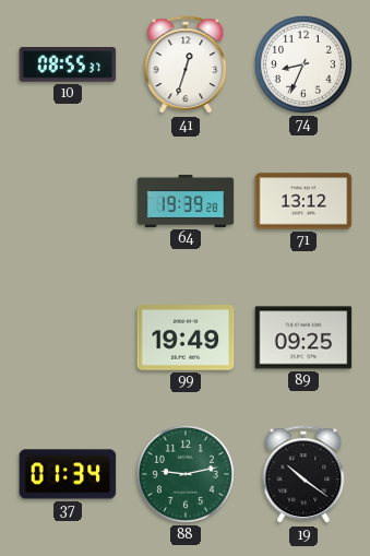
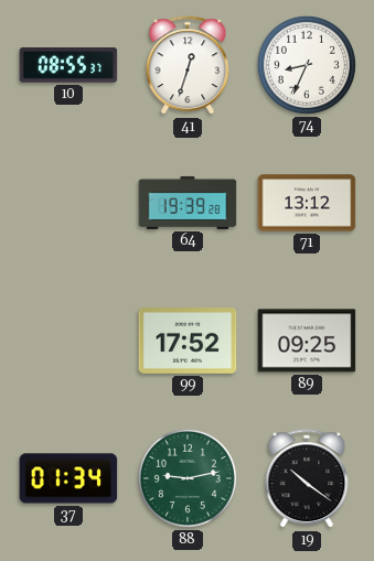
99: 19:49 -> 17:52 (188, 342)
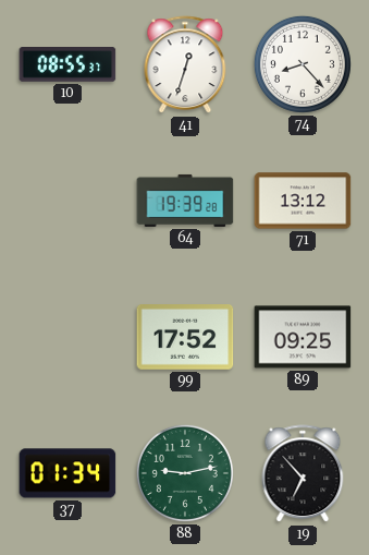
74: 8:34 -> 8:23 (303, 64)
19: 10:21 -> 6:53 (303, 474)
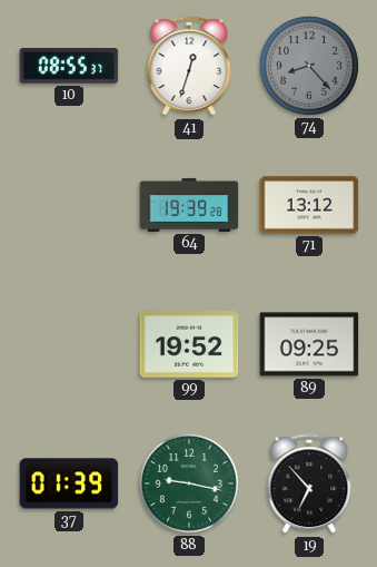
74 dial: white -> grey (309, 66)
99: 17:52 -> 19:52 (189, 345)
37: 01:34 -> 01:39 (69, 483)
88: 9:13 -> 9:17 (189, 483)
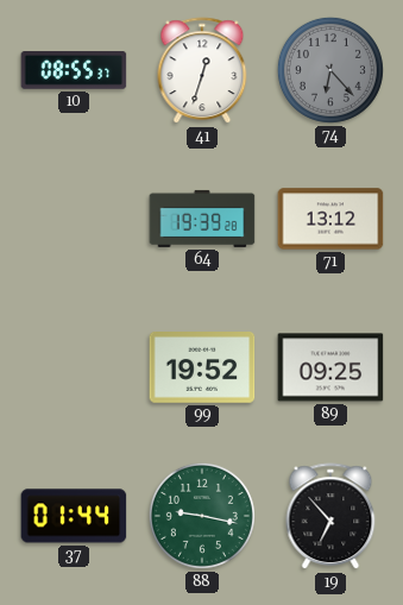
74: 8:23 -> 6:23 (330, 70)
37: 01:39 -> 01:44 (74, 516)
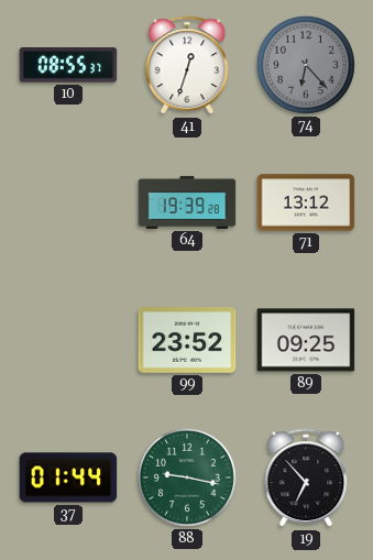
99: 19:52 -> 23:52 (187, 341)
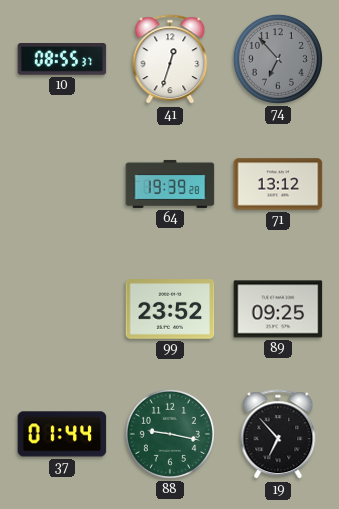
74: 6:23 -> 6:53 (278, 59)
